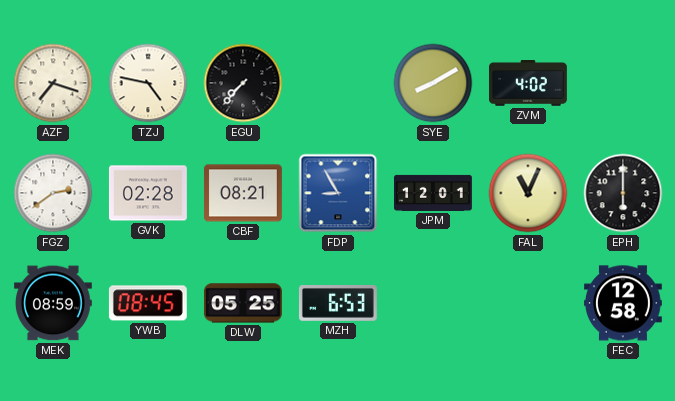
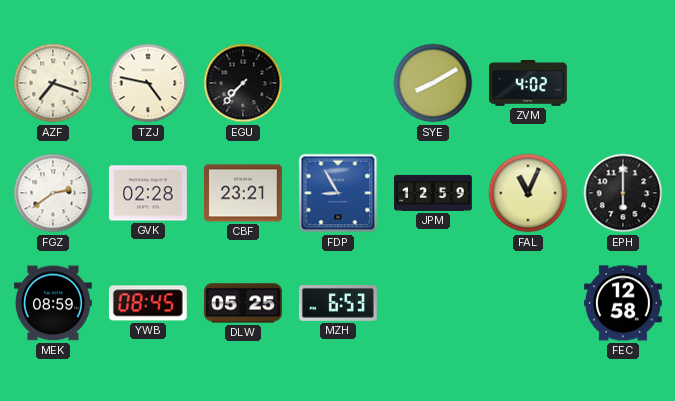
CBF: 08:21 -> 23:21 (243, 193)
JPM: 12:01 -> 12:59 (434, 193)
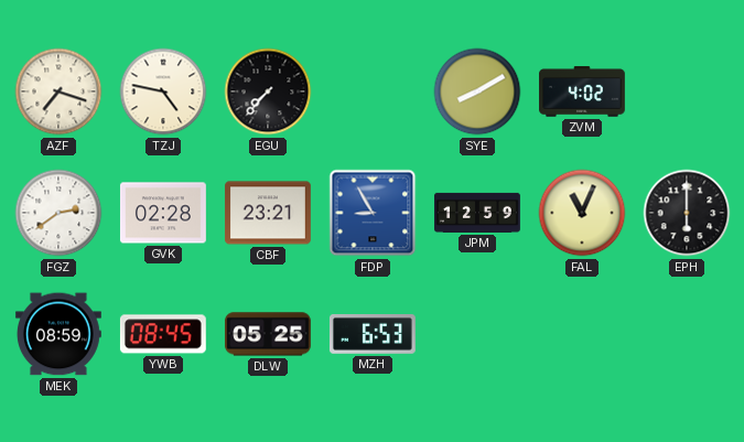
FEC: 12:58 -> none (624, 303)
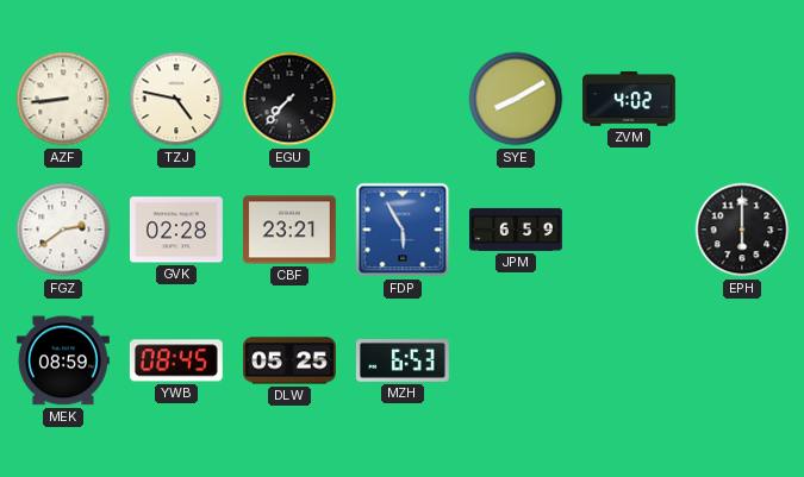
AZF: 7:18 -> 8:44 (63, 99)
FDP: 8:55 -> 5:55 (403, 230)
JPM: 12:59 -> 6:59 (517, 230)
FAL: 11:04 -> none (582, 213)
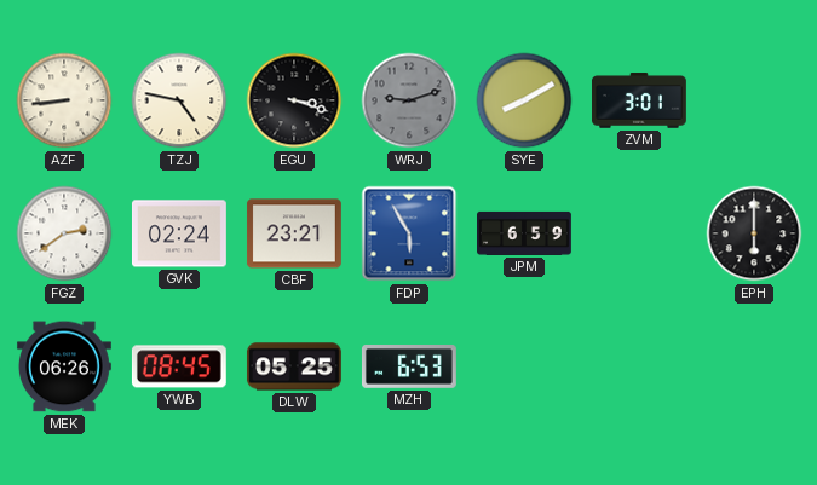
EGU: 7:37 -> 3:18 (294, 100)
WRJ: none -> 9:12 (409, 100)
ZVM: 4:02 -> 3:01 (640, 100)
GVK: 02:28 -> 02:24 (179, 233)
MEK: 08:59 -> 06:26 (64, 366)
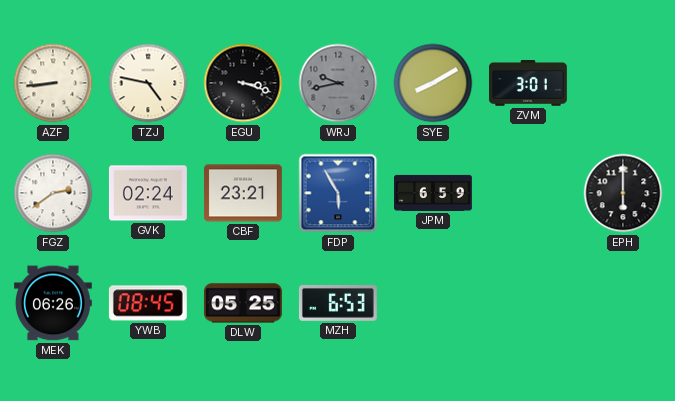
WRJ: 9:12 -> 9:43 (338, 83)
